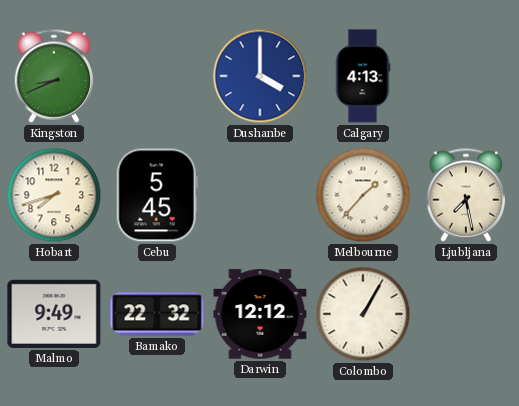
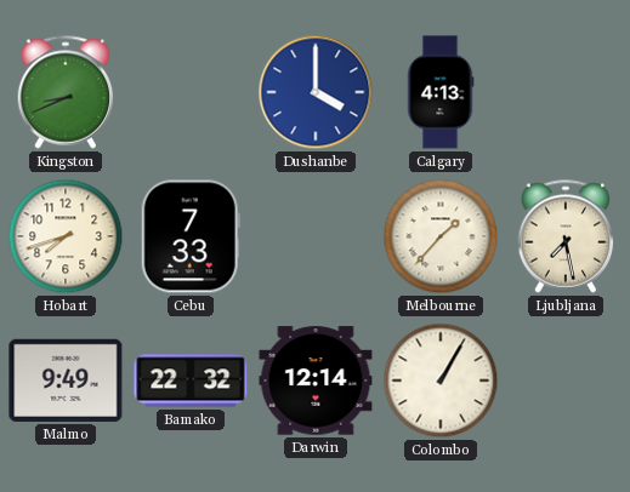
Cebu: 5:45 -> 7:33 (191, 236)
Darwin: 12:12 -> 12:14 (316, 381)
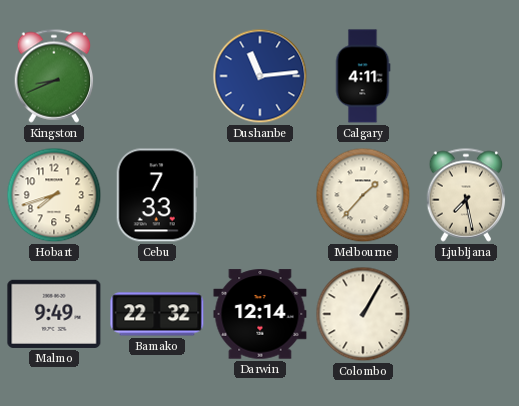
Dushanbe: 4:00 -> 11:14 (260, 76)
Calgary: 4:13 -> 4:11 (363, 76)
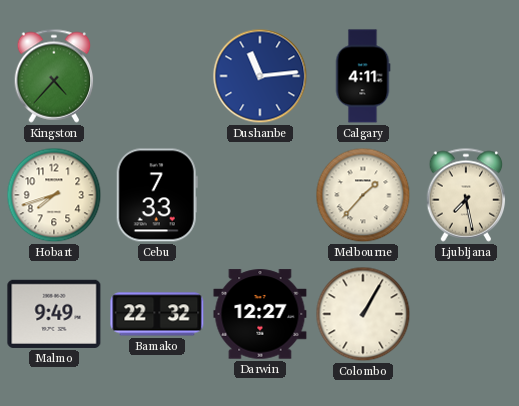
Kingston: 8:41 -> 4:37 (54, 76)
Darwin: 12:14 -> 12:27 (260, 314)
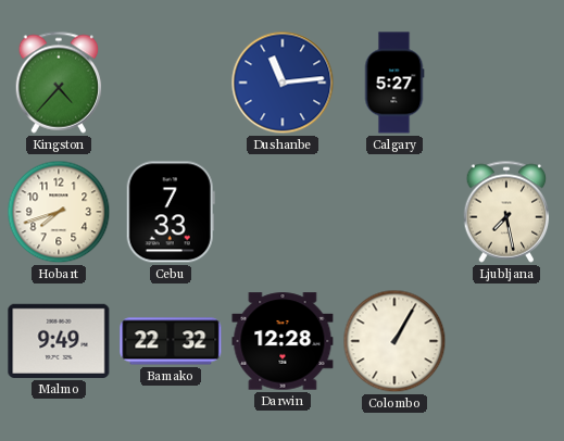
Calgary: 4:11 -> 5:27 (394, 83)
Melbourne: 1:37 -> none (363, 195)
Darwin: 12:27 -> 12:28 (283, 341)
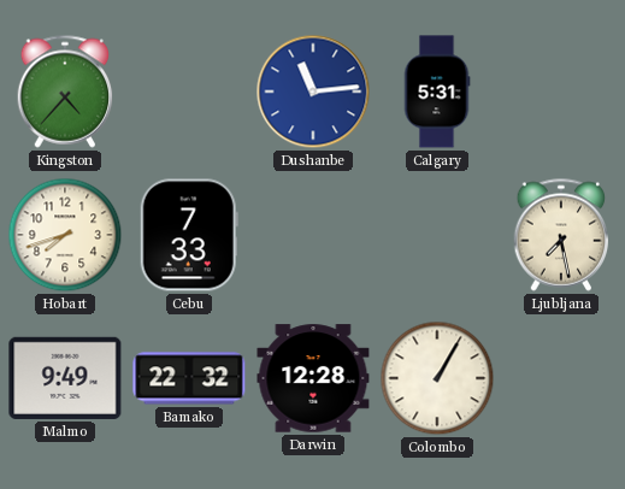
Calgary: 5:27 -> 5:31 (437, 92)
